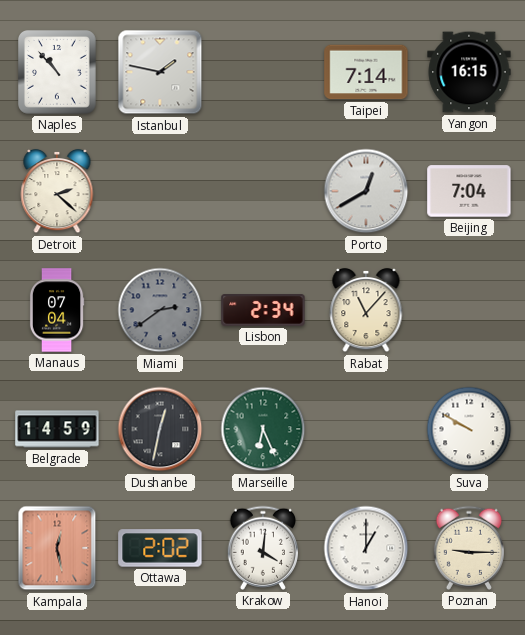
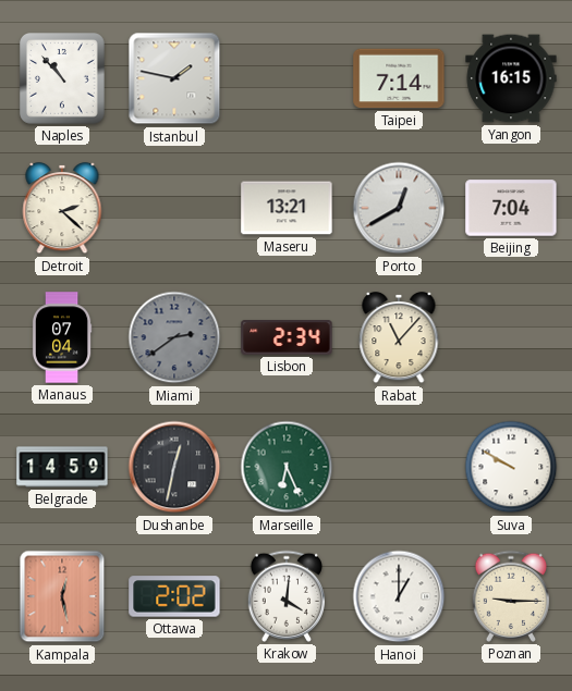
Maseru: none -> 13:21 (287, 208)
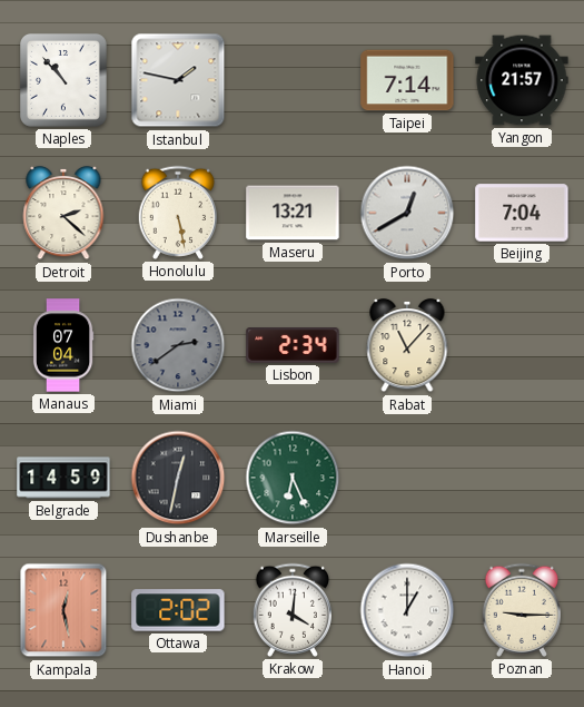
Yangon: 16:15 -> 21:57 (522, 80)
Honolulu: none -> 5:28 (177, 213)
Suva: 9:50 -> none (511, 467)
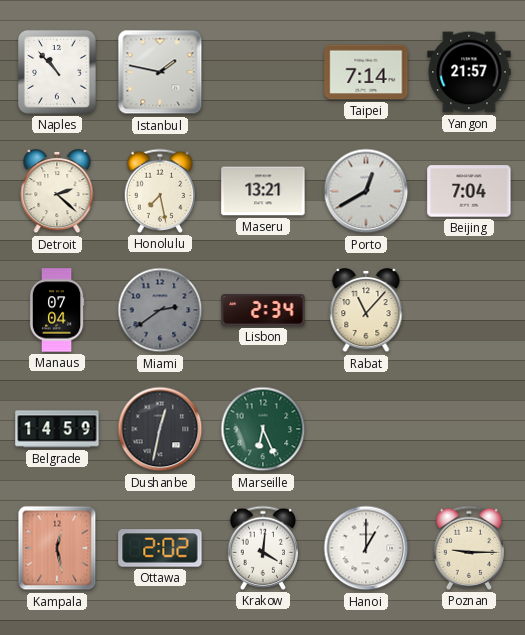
Honolulu: 5:28 -> 7:28 (159, 191)
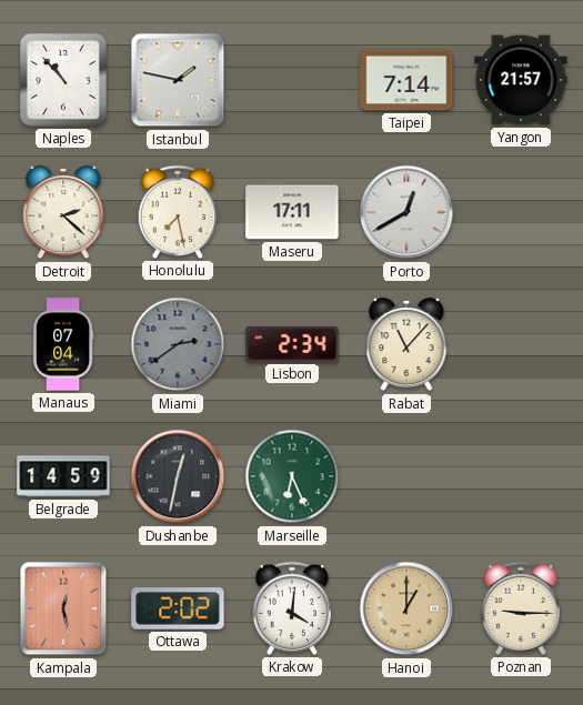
Maseru: 13:21 -> 17:11 (292, 212)
Beijing: 7:04 -> none (469, 191)
Hanoi dial: white -> champagne (406, 608)
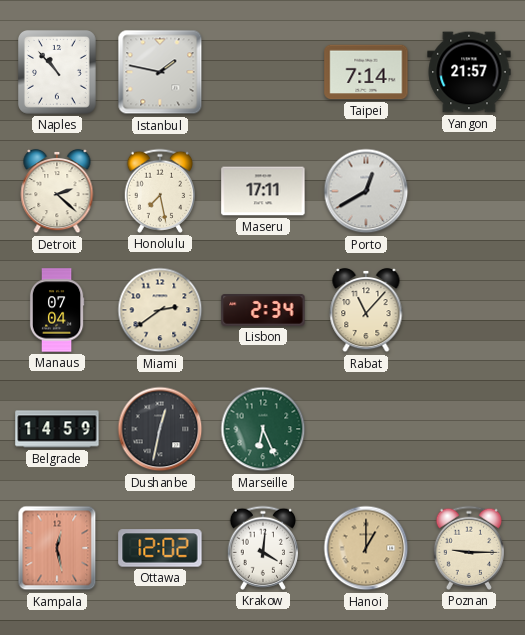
Miami dial: grey -> cream (160, 310)
Ottawa: 2:02 -> 12:02 (160, 548)
